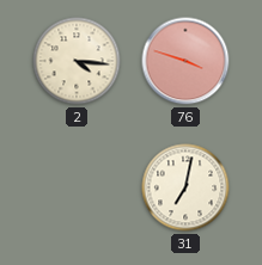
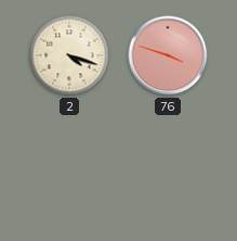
2: 4:16 -> 4:18 (69, 55)
31: 7:02 -> none (185, 187)
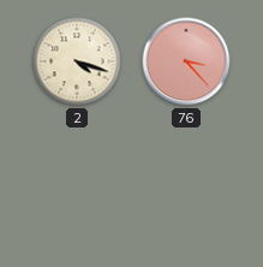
76: 3:48 -> 3:23 (186, 61)
